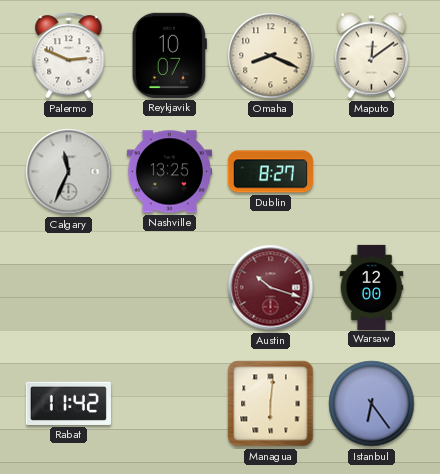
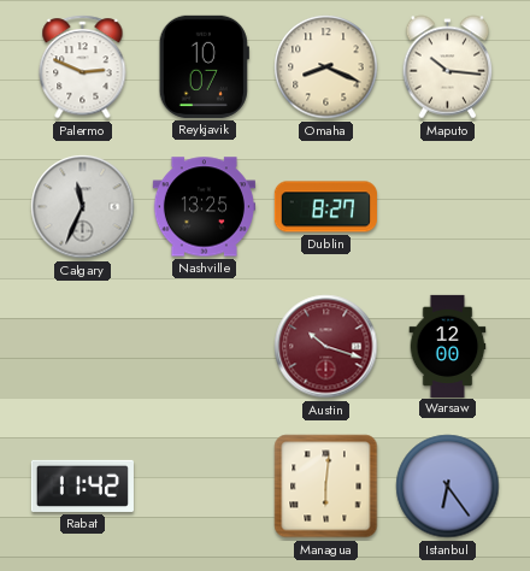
Maputo: 12:09 -> 10:16 (448, 67)
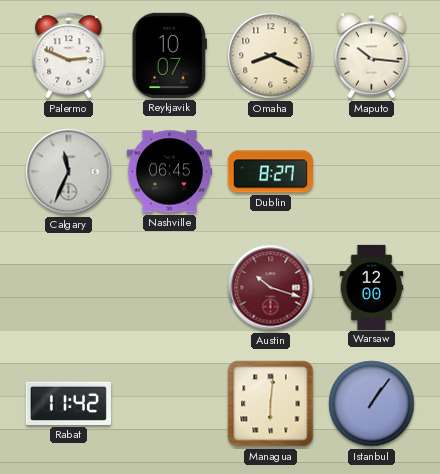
Nashville: 13:25 -> 06:45 (169, 172)
Istanbul: 6:24 -> 1:06 (372, 404)
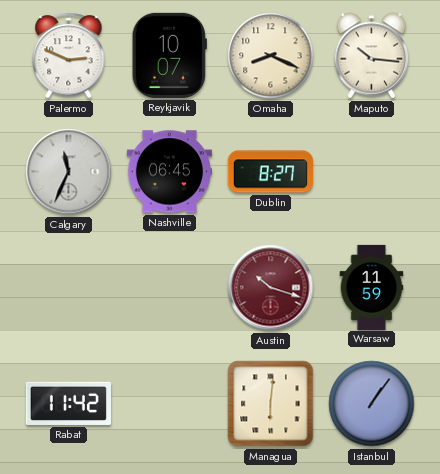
Warsaw: 12:00 -> 11:59 (372, 287)
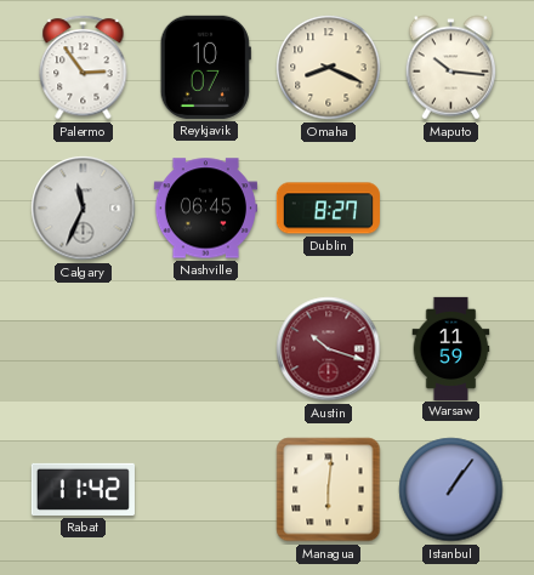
Palermo: 2:49 -> 2:54 (84, 68)
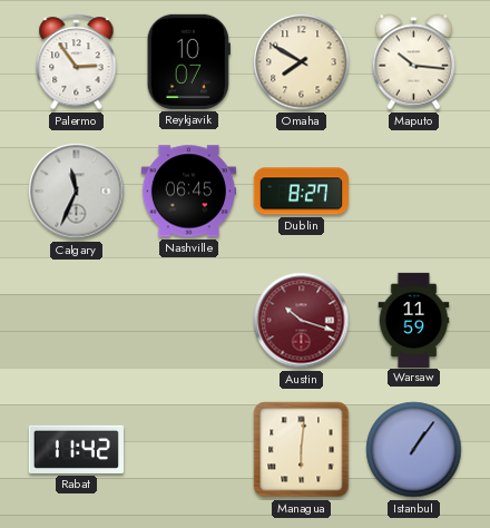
Omaha: 8:19 -> 7:50 (302, 62)
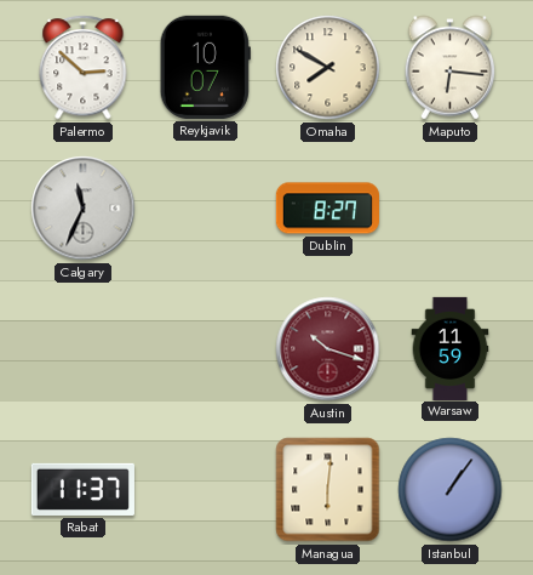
Palermo: 2:54 -> 2:52 (84, 68)
Maputo: 10:16 -> 6:16 (451, 68)
Nashville: 06:45 -> none (188, 192)
Rabat: 11:42 -> 11:37 (82, 489)
